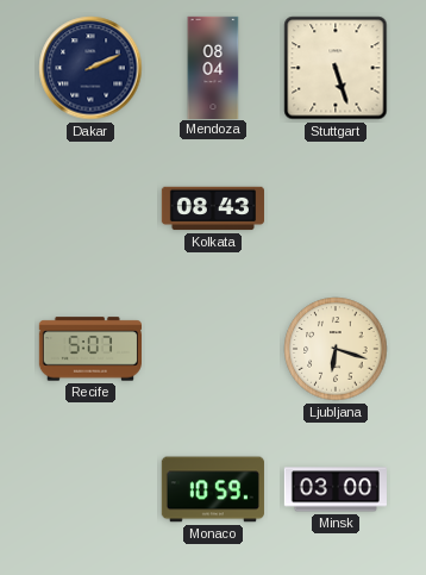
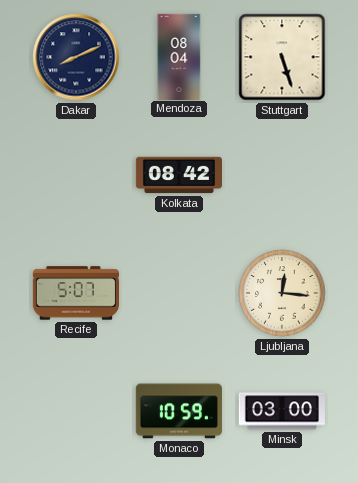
Dakar: 2:11 -> 8:11 (76, 57)
Kolkata: 08:43 -> 08:42 (178, 175)
Ljubljana: 6:18 -> 12:16 (282, 293)
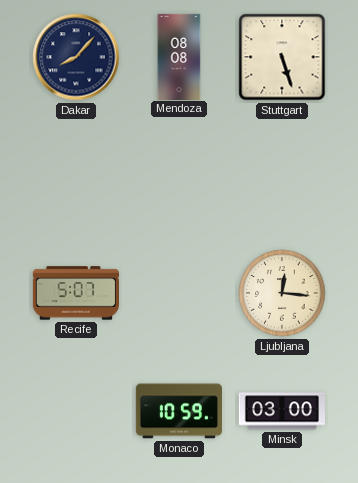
Dakar: 8:11 -> 8:07 (76, 57)
Mendoza: 08:04 -> 08:08 (179, 56)
Kolkata: 08:42 -> none (178, 175)
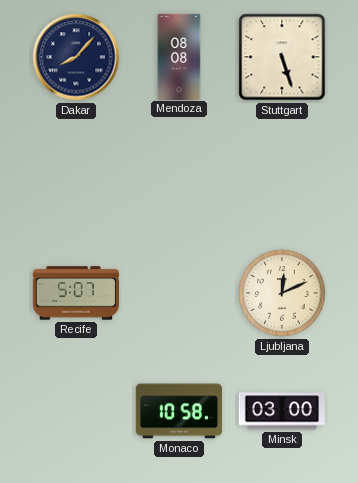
Ljubljana: 12:16 -> 12:11 (282, 293)
Monaco: 10:59 -> 10:58 (179, 411)
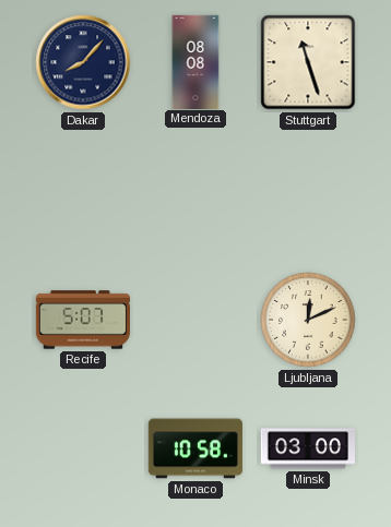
Stuttgart: 5:27 -> 11:27 (308, 62)
